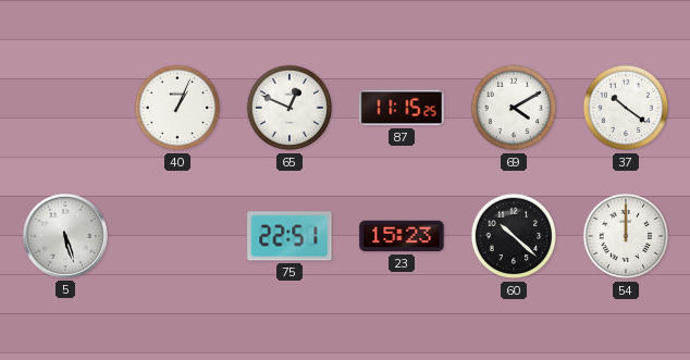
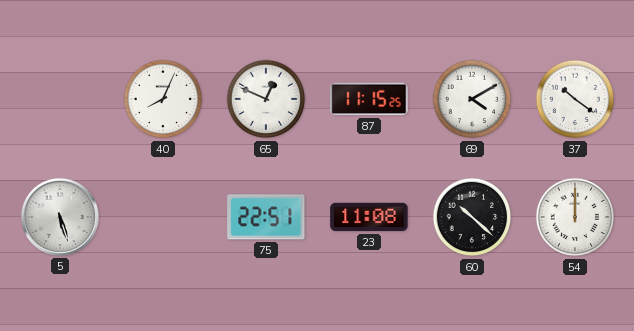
40: 1:04 -> 8:04 (163, 99)
23: 15:23 -> 11:08 (369, 217)
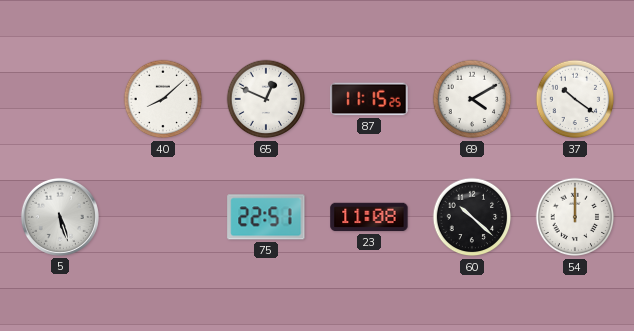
40: 8:04 -> 8:08 (163, 99)
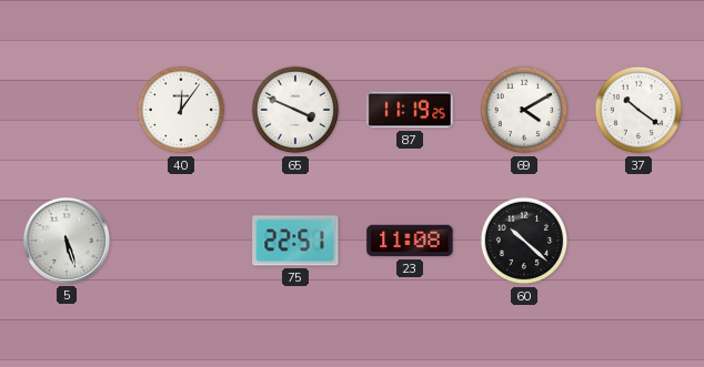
40: 8:08 -> 12:06 (181, 110)
65: 12:49 -> 3:49 (295, 110)
87: 11:15 -> 11:19 (410, 110)
54: 12:00 -> none (575, 217)
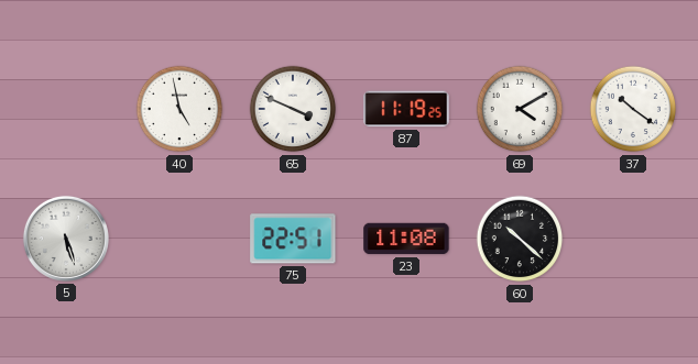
40: 12:06 -> 4:58 (179, 109)
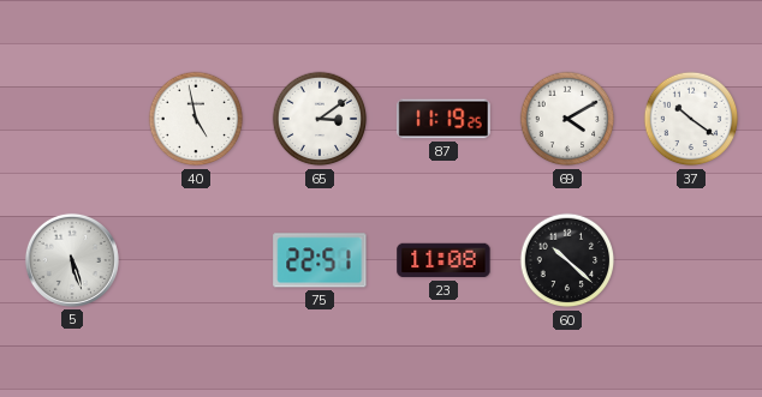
65: 3:49 -> 3:09 (320, 119)
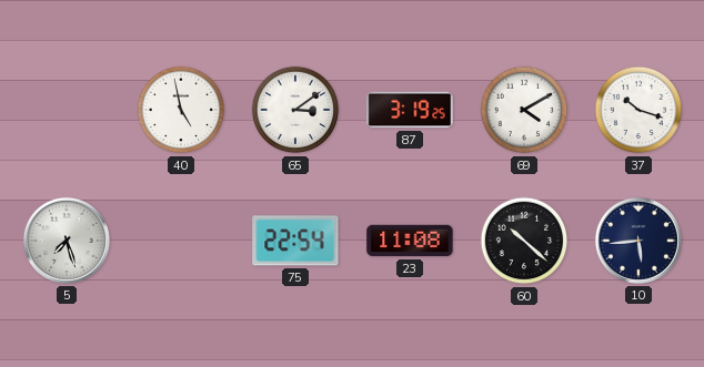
87: 11:19 -> 3:19 (410, 110)
37: 10:21 -> 10:18 (638, 110)
5: 5:27 -> 7:27 (67, 241)
75: 22:51 -> 22:54 (295, 241)
10: none -> 5:44 (638, 241)
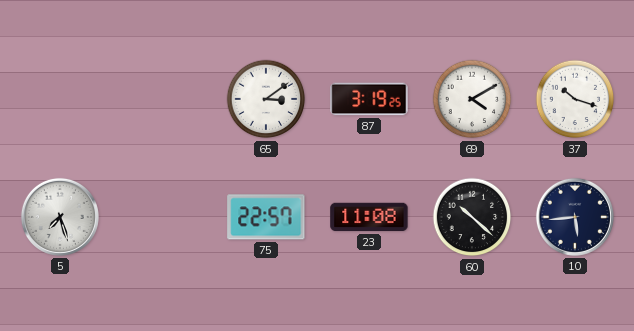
40: 4:58 -> none (181, 110)
75: 22:54 -> 22:57 (266, 217)
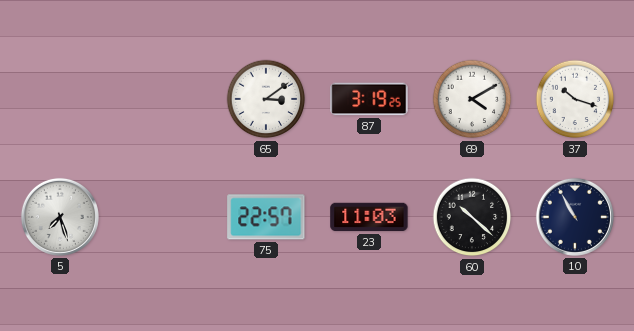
23: 11:08 -> 11:03 (369, 217)
10: 5:44 -> 10:55 (575, 217)
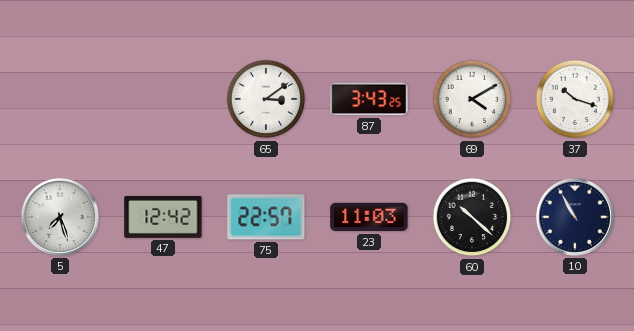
87: 3:19 -> 3:43 (369, 99)
47: none -> 12:42 (163, 217)
